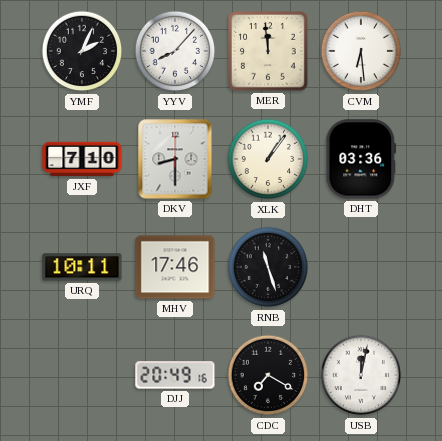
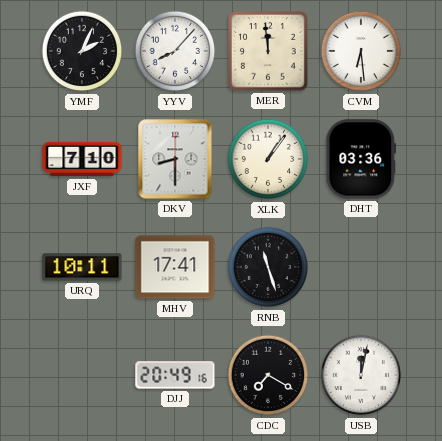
MHV: 17:46 -> 17:41 (175, 267)
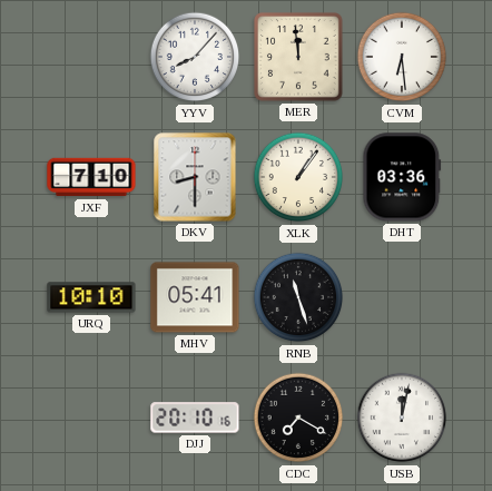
YMF: 2:04 -> none (82, 51)
URQ: 10:11 -> 10:10 (91, 297)
MHV: 17:41 -> 05:41 (195, 297)
DJJ: 20:49 -> 20:10 (195, 418)
